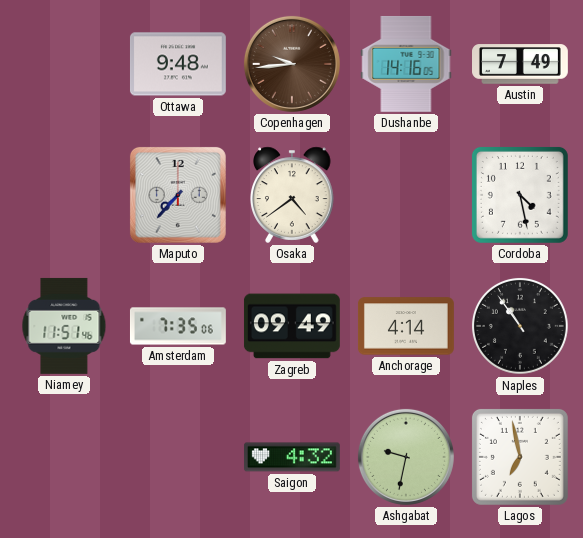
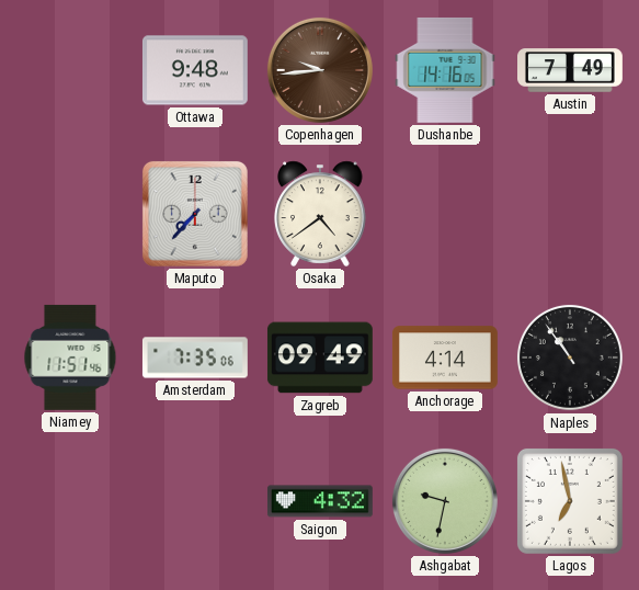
Cordoba: 4:28 -> none (520, 195)
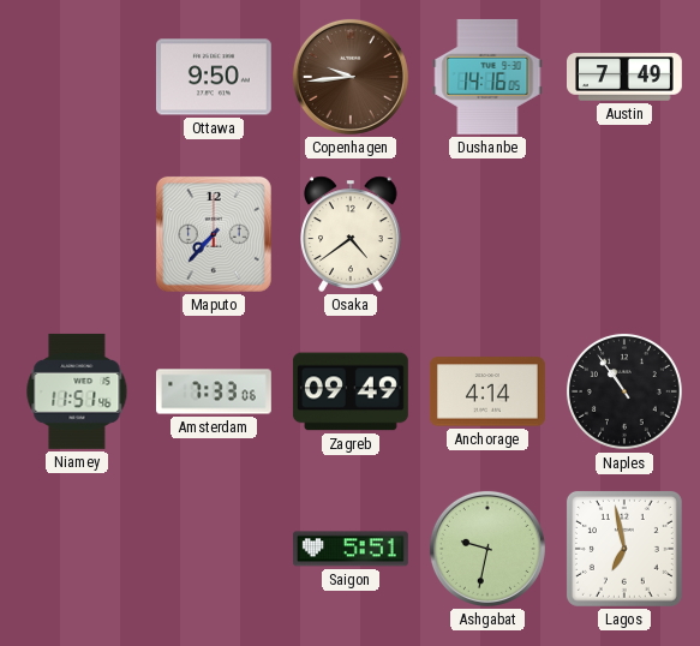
Ottawa: 9:48 -> 9:50 (214, 77)
Amsterdam: 7:35 -> 7:33 (214, 391)
Saigon: 4:32 -> 5:51 (351, 549)
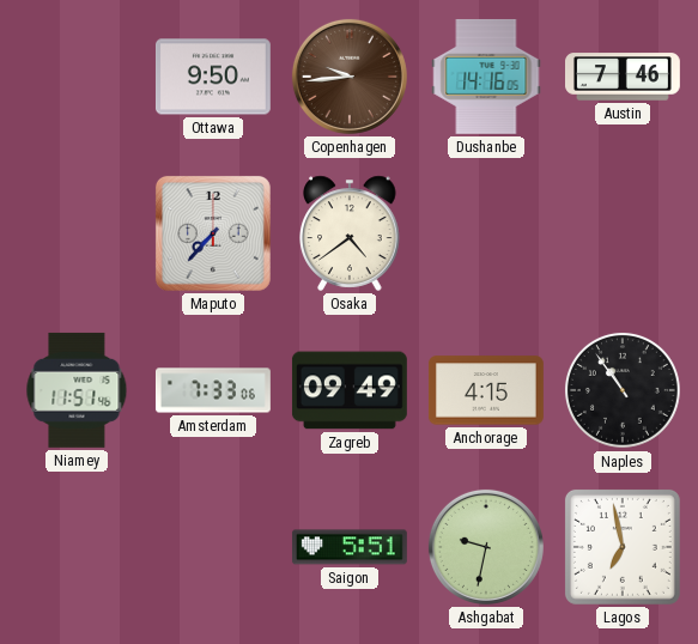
Austin: 7:49 -> 7:46 (624, 77)
Anchorage: 4:14 -> 4:15 (486, 390)
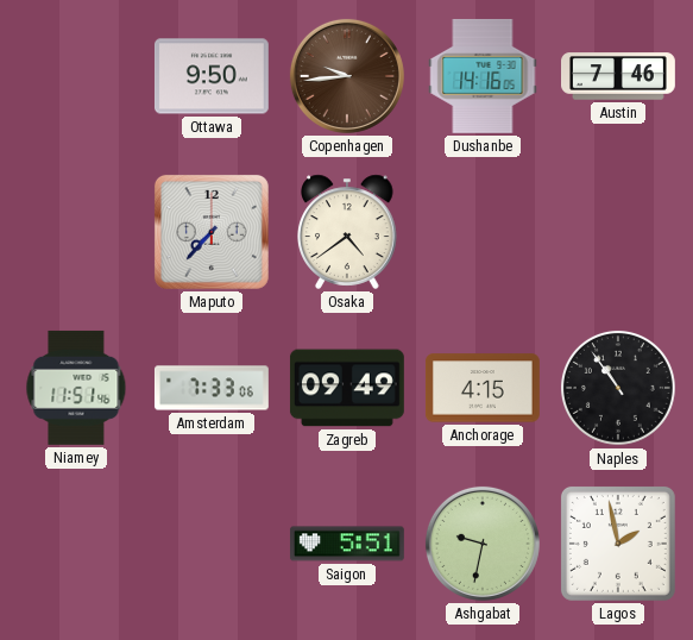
Lagos: 6:58 -> 1:58 (618, 544)
